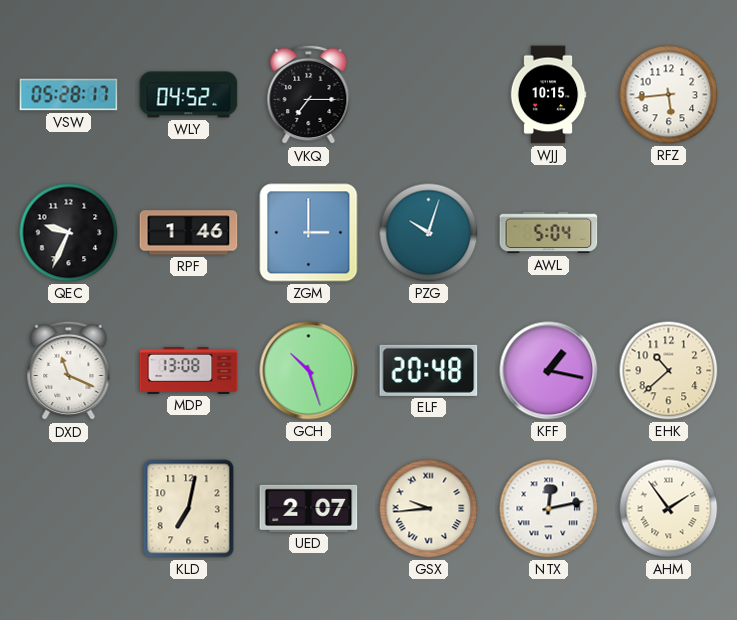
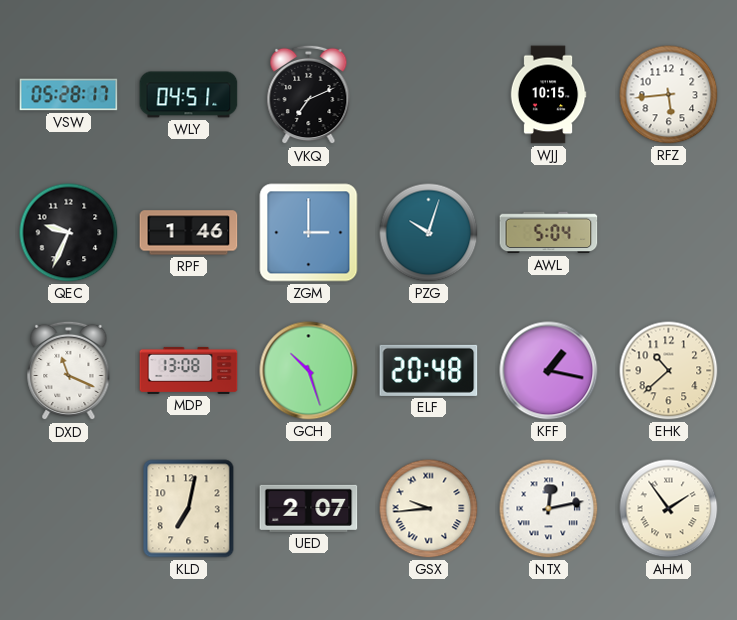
WLY: 04:52 -> 04:51 (189, 95)
VKQ: 7:15 -> 7:11 (309, 95)
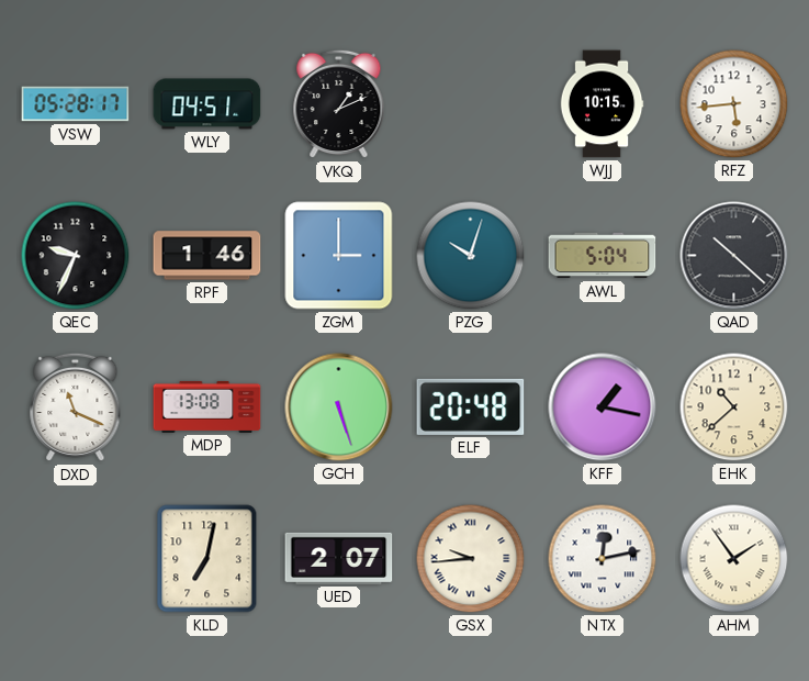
VKQ: 7:11 -> 1:11 (339, 104)
QAD: none -> 10:22 (734, 256)
GCH: 10:27 -> 5:27 (339, 408)
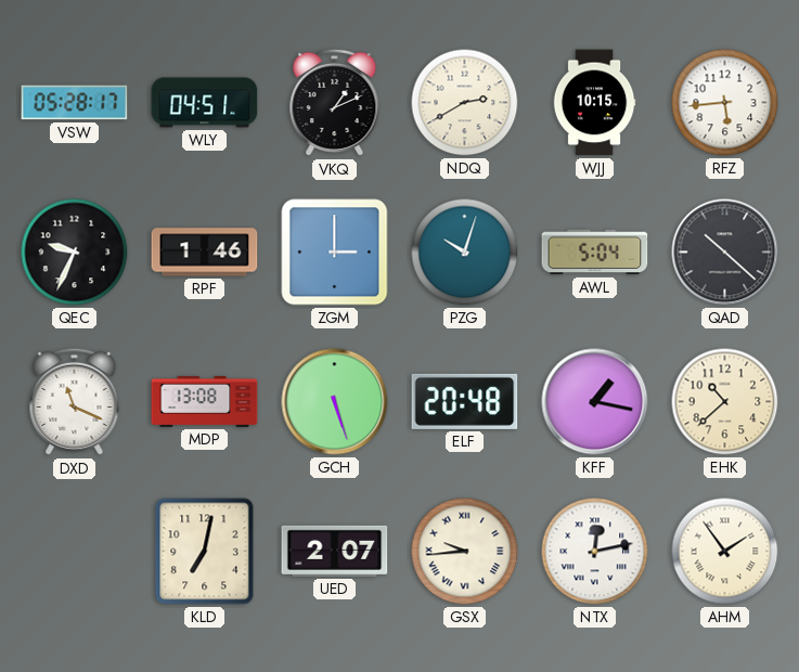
NDQ: none -> 2:40 (465, 103)
